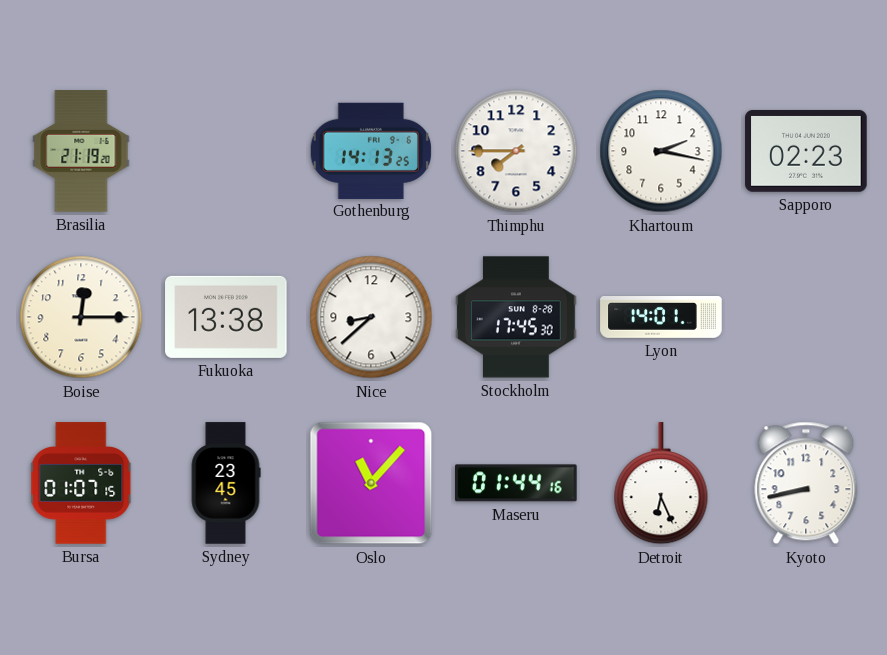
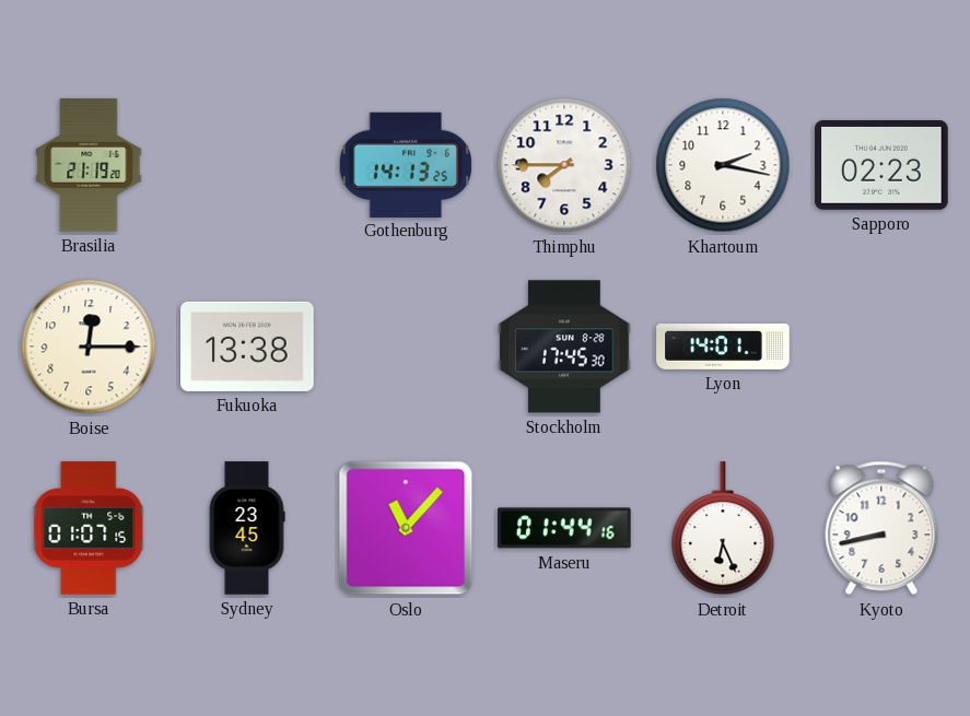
Nice: 8:38 -> none (371, 317)
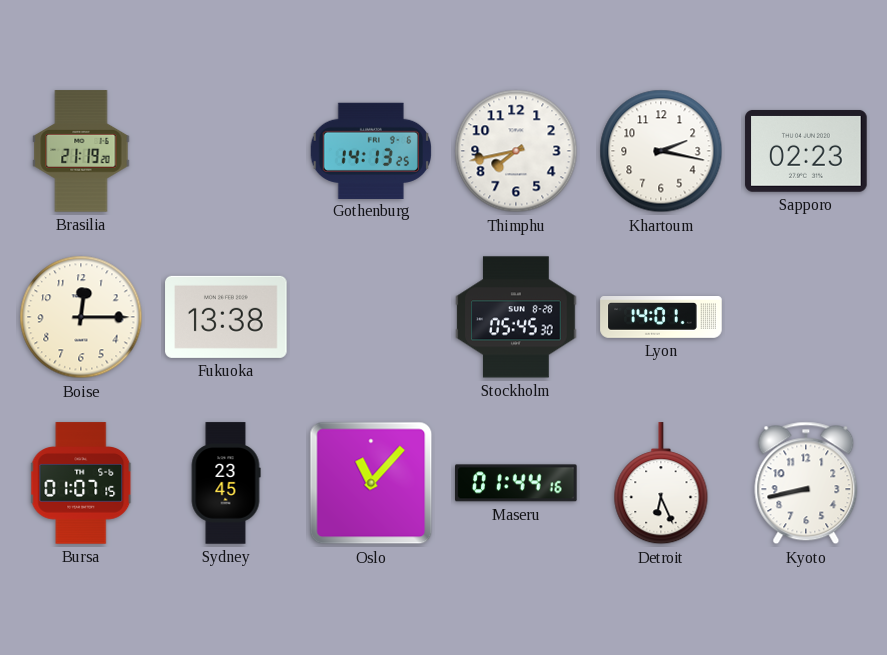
Thimphu: 7:45 -> 7:43 (516, 151)
Stockholm: 17:45 -> 05:45 (516, 317)
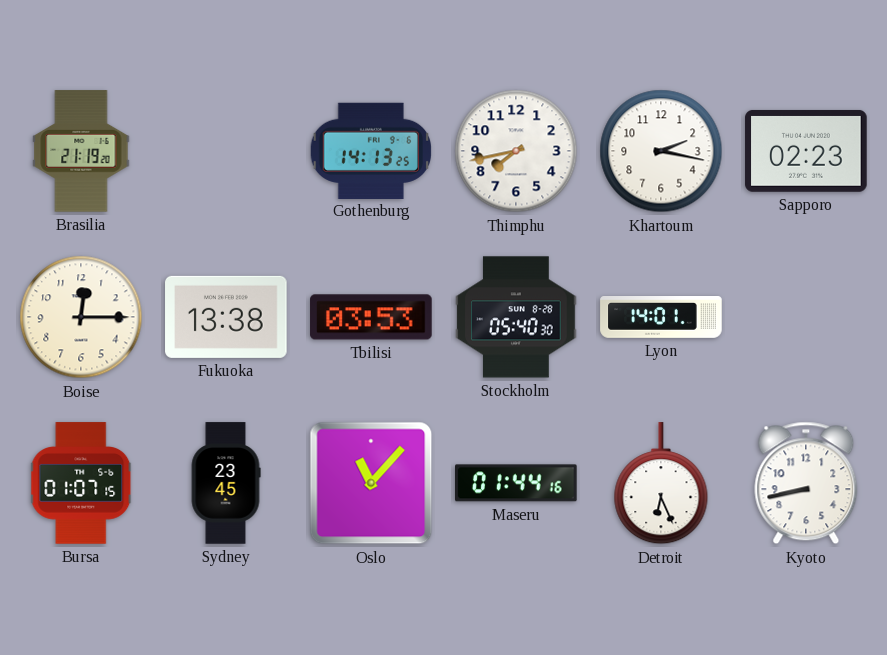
Tbilisi: none -> 03:53 (371, 317)
Stockholm: 05:45 -> 05:40 (516, 317)
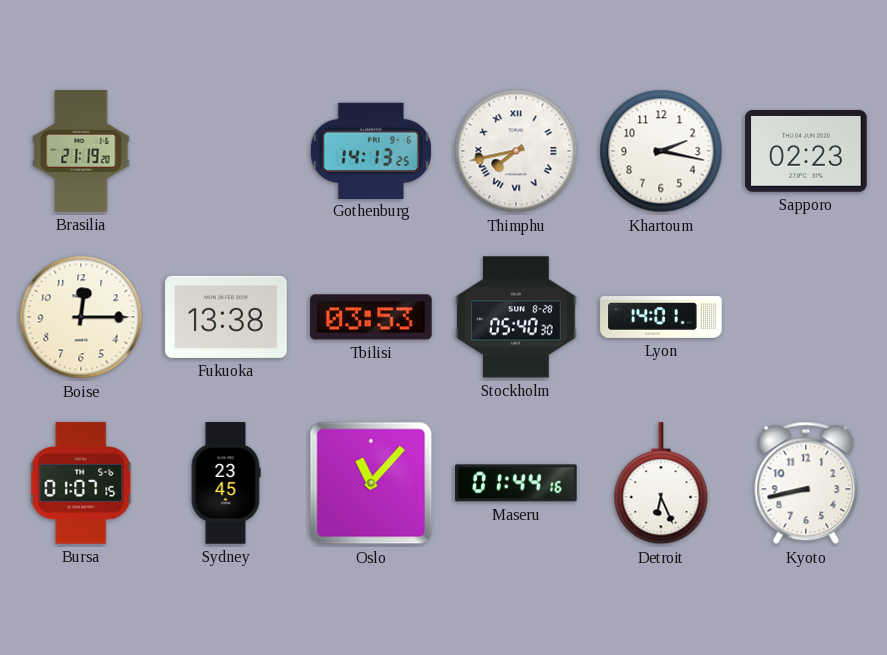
Thimphu numerals: Arabic -> Roman (516, 151)
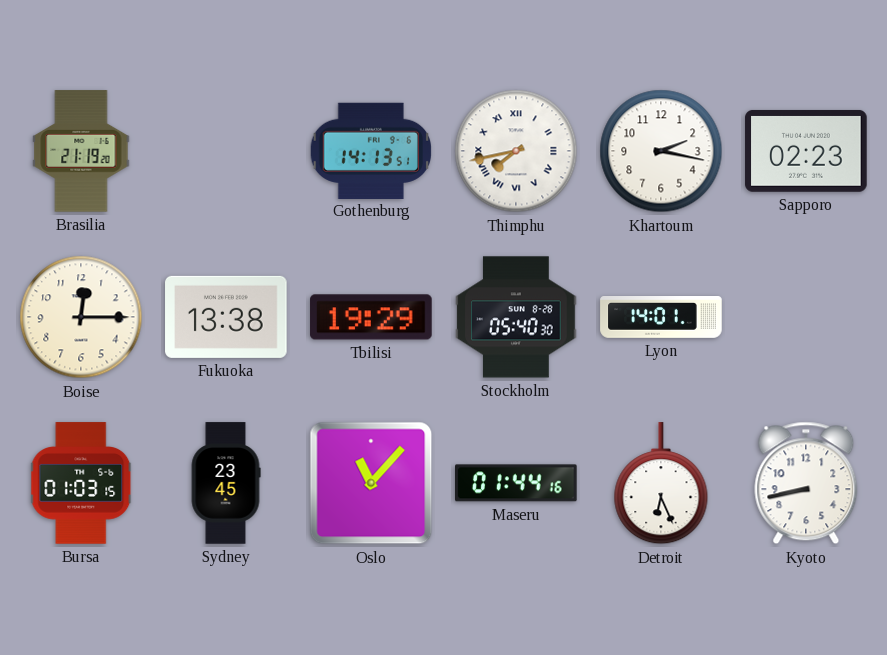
Gothenburg: 14:13:25 -> 14:13:51 (370, 150)
Tbilisi: 03:53 -> 19:29 (371, 317)
Bursa: 01:07 -> 01:03 (82, 483)
